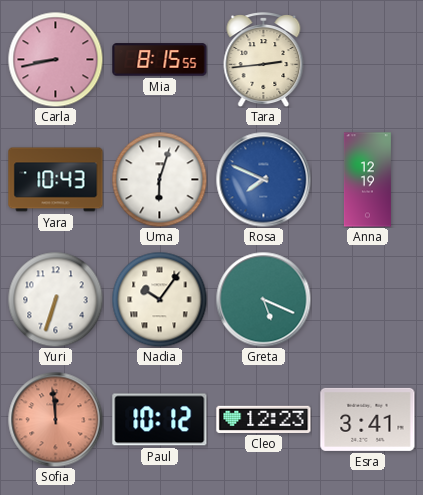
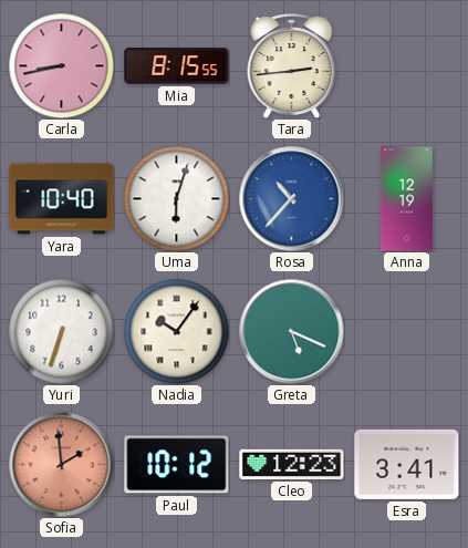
Yara: 10:43 -> 10:40 (62, 199)
Rosa: 7:49 -> 10:37 (291, 198)
Sofia: 11:59 -> 1:59 (61, 464)
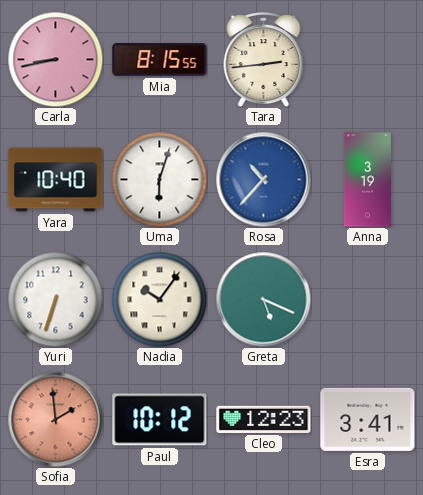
Anna: 12:19 -> 3:19 (367, 180)
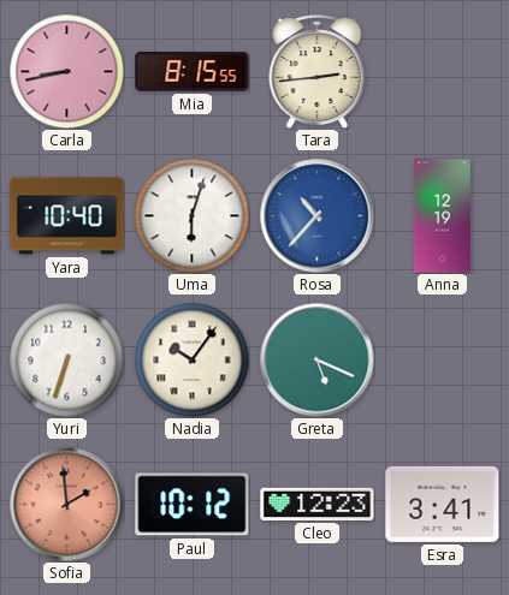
Anna: 3:19 -> 12:19 (442, 216)
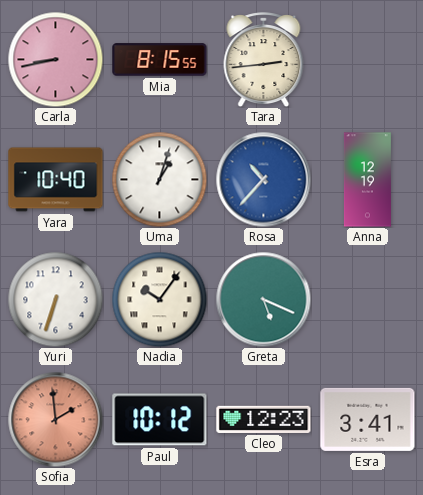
Uma: 6:03 -> 1:03 (159, 179)
